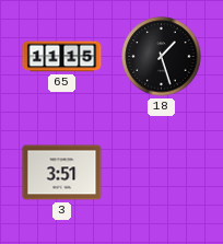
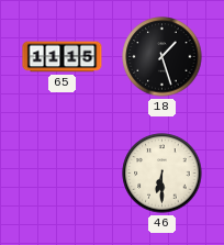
3: 3:51 -> none (62, 173)
46: none -> 6:30 (163, 174)
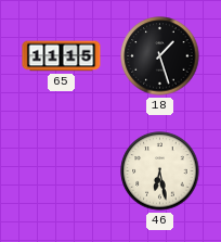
46: 6:30 -> 6:28 (160, 171)
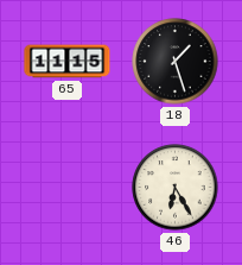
46: 6:28 -> 6:25 (176, 188)
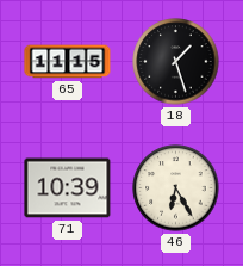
71: none -> 10:39 (68, 188)
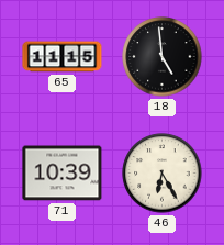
18: 1:27 -> 4:59 (163, 57)
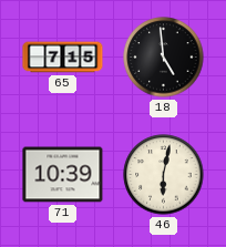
65: 11:15 -> 7:15 (63, 58)
46: 6:25 -> 6:02 (164, 175)
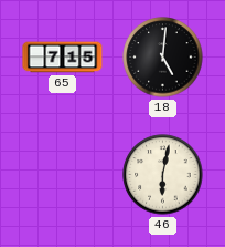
18: 4:59 -> 5:01 (163, 58)
71: 10:39 -> none (63, 175)
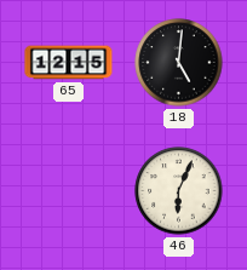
65: 7:15 -> 12:15 (69, 63)
46: 6:02 -> 6:04 (179, 191)
